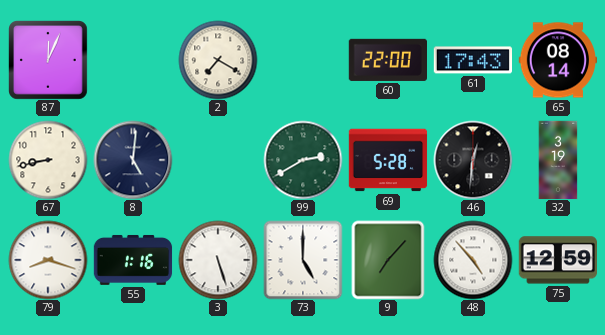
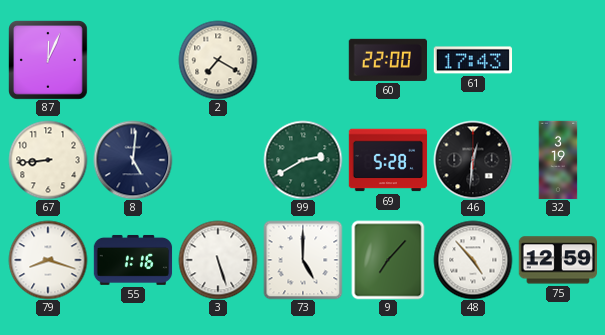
65: 08:14 -> none (557, 60)
67: 8:43 -> 8:44 (48, 160)
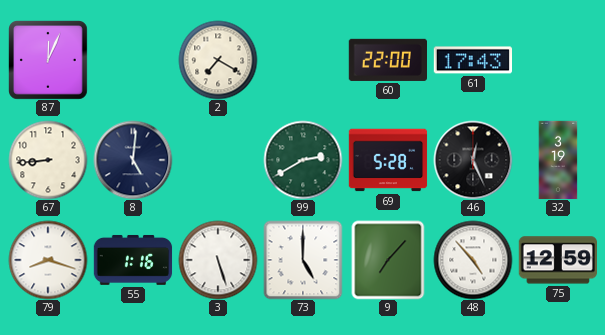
46: 12:31 -> 12:26 (473, 160)
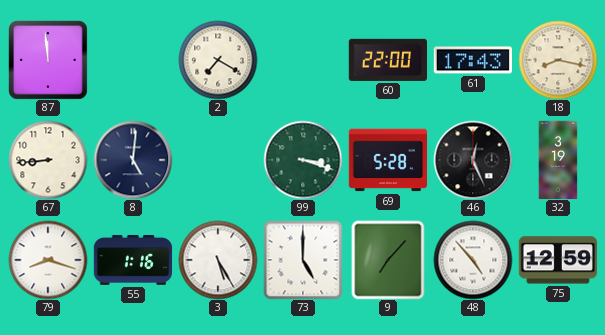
87: 12:04 -> 11:59 (48, 60)
18: none -> 8:17 (558, 60)
99: 2:40 -> 3:18 (303, 160)
3: 5:27 -> 5:25 (218, 260)
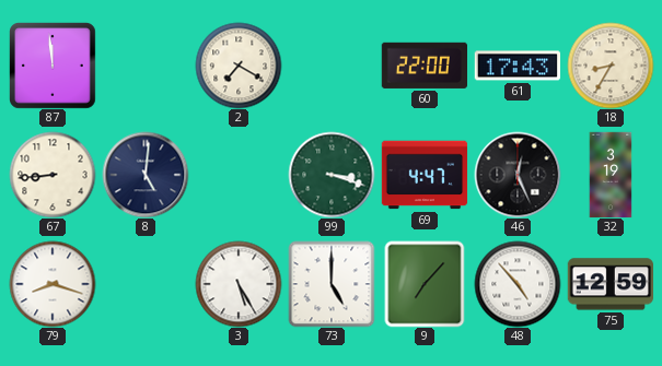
18: 8:17 -> 8:35 (611, 66)
69: 5:28 -> 4:47 (425, 175)
55: 1:16 -> none (133, 260)
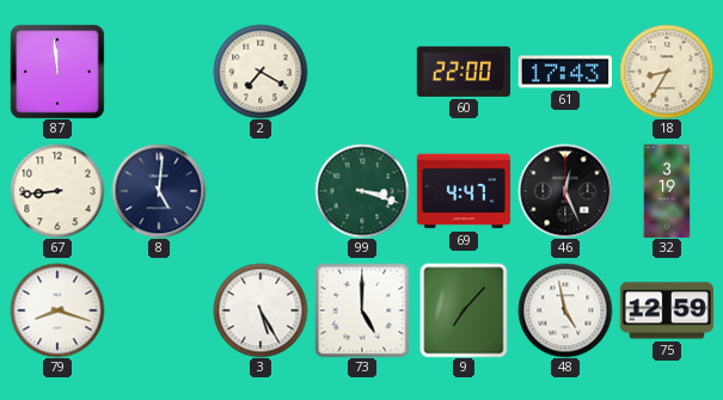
48: 4:53 -> 4:58 (565, 310)
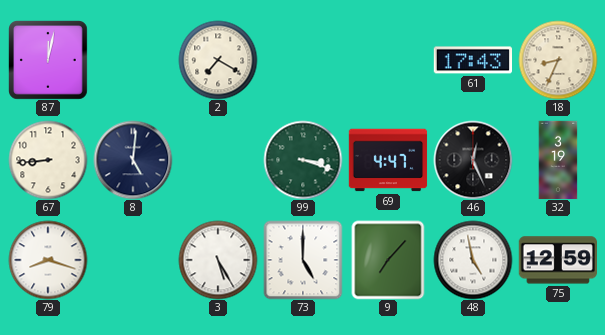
87: 11:59 -> 12:02 (48, 60)
60: 22:00 -> none (462, 72)
18: 8:35 -> 8:34 (558, 60)
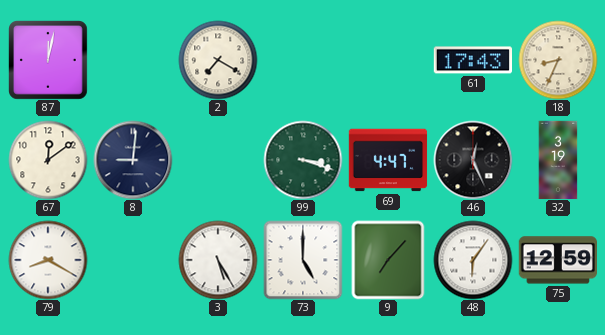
67: 8:44 -> 12:09 (48, 160)
8: 5:01 -> 9:01 (133, 160)
79: 8:18 -> 8:20 (48, 260)
48: 4:58 -> 6:06 (473, 260)
